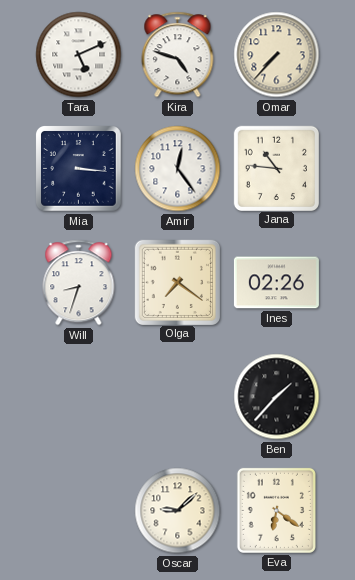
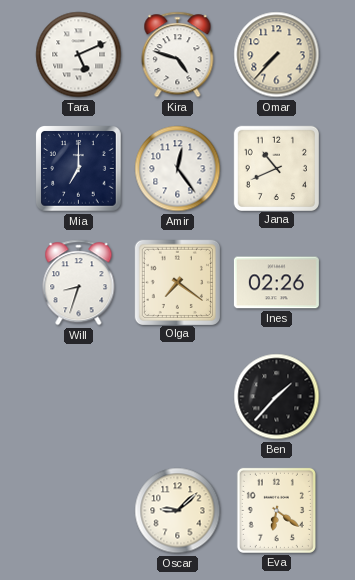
Mia: 3:16 -> 7:00 (79, 169)
Jana: 10:46 -> 10:41 (276, 168)
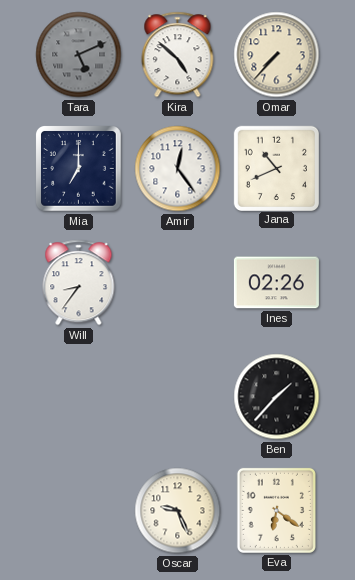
Tara dial: white -> grey (79, 55)
Kira: 4:48 -> 4:52 (178, 55)
Will: 8:33 -> 8:36 (79, 283)
Olga: 7:21 -> none (177, 282)
Oscar: 9:08 -> 9:26 (178, 511)
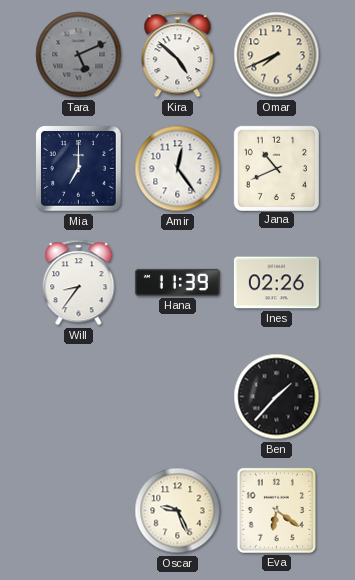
Omar: 7:37 -> 7:41 (277, 55)
Hana: none -> 11:39 (177, 282)
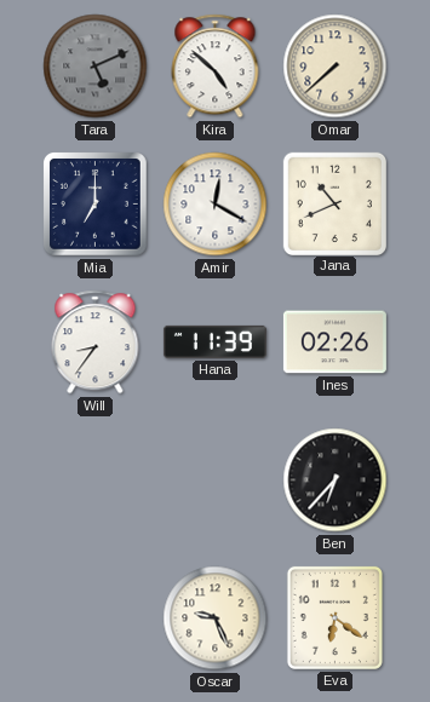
Omar: 7:41 -> 7:38 (336, 67)
Amir: 12:24 -> 12:20 (216, 205)
Ben: 1:37 -> 6:37 (336, 481)
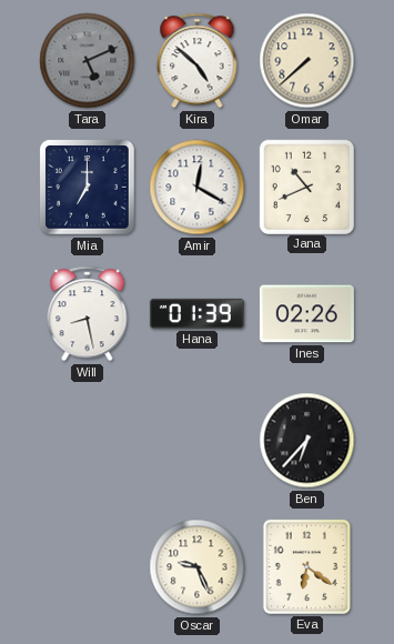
Will: 8:36 -> 8:28 (88, 314)
Hana: 11:39 -> 01:39 (196, 313)
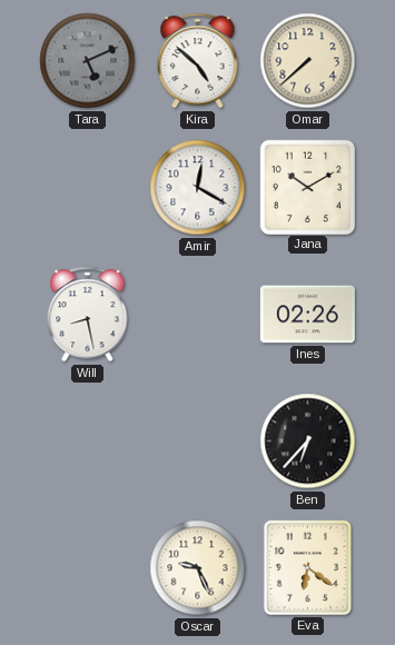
Mia: 7:00 -> none (88, 188)
Jana: 10:41 -> 10:10 (307, 187)
Hana: 01:39 -> none (196, 313)
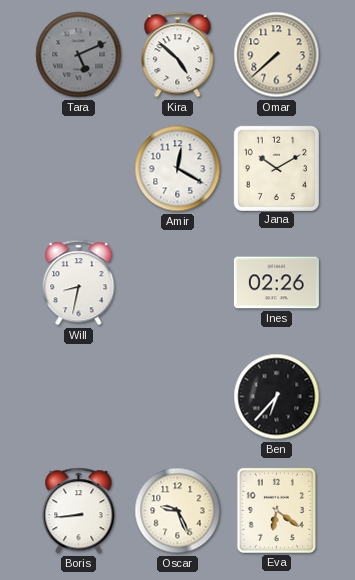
Will: 8:28 -> 8:32 (79, 283)
Boris: none -> 8:44 (79, 511)
